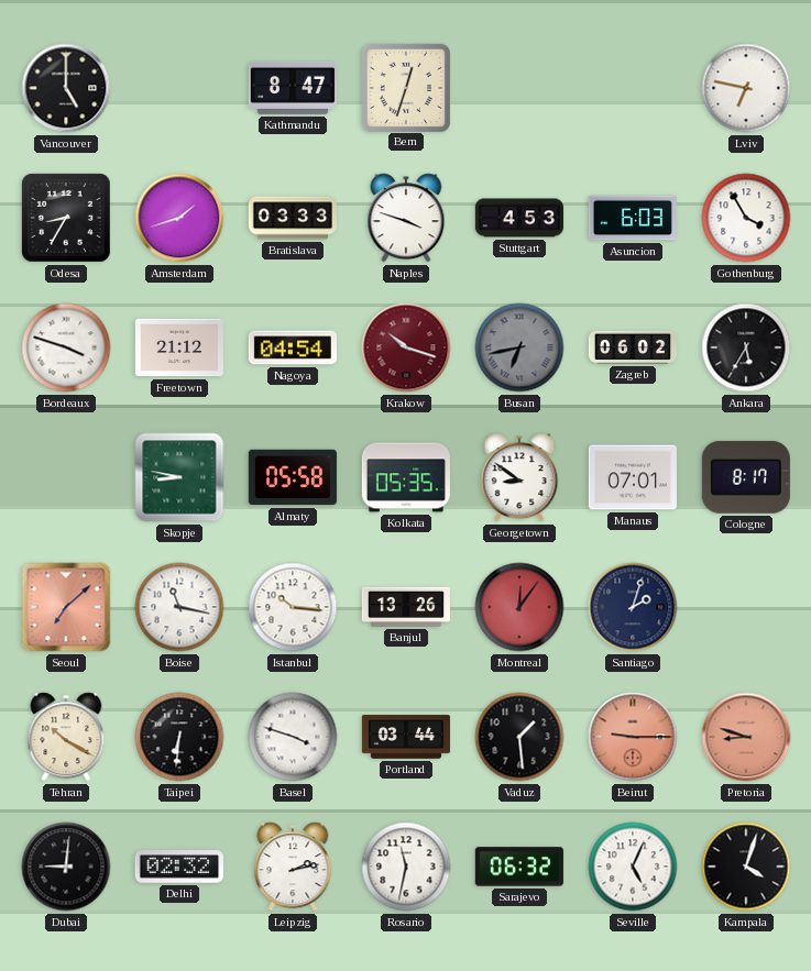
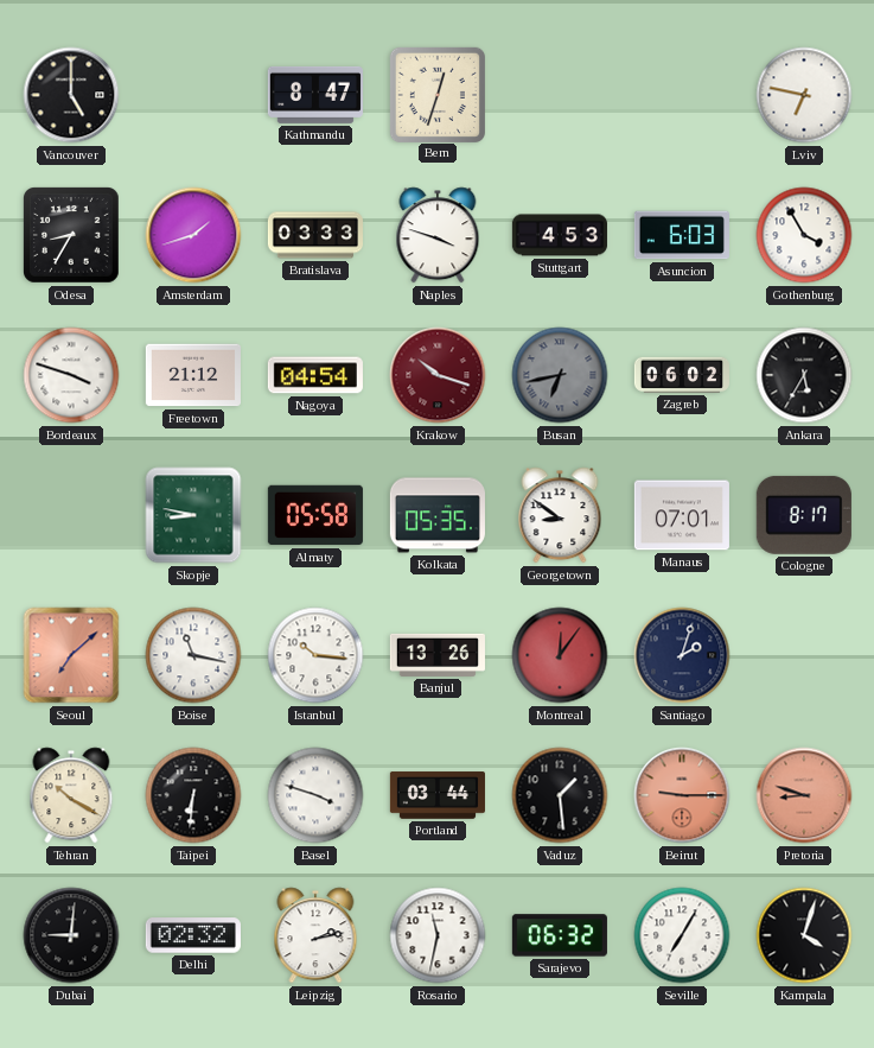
Seville: 5:04 -> 7:05 (682, 935)
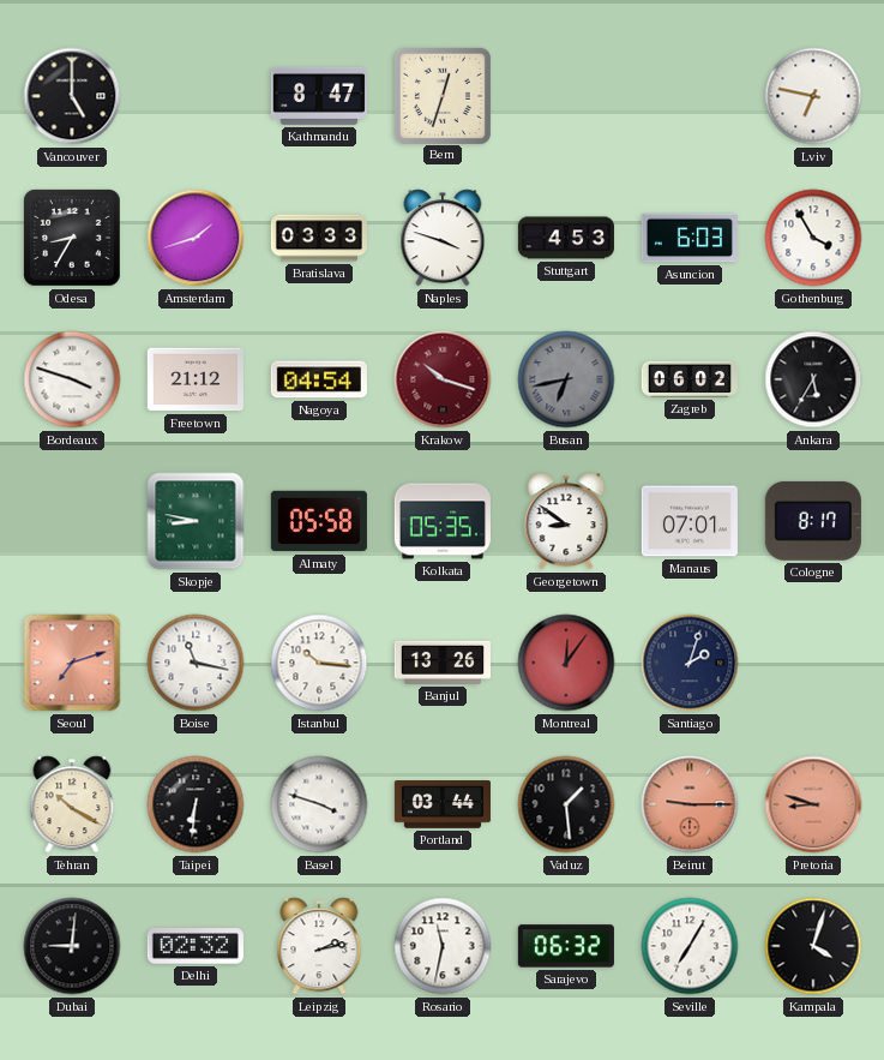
Seoul: 7:08 -> 7:12 (72, 663)
